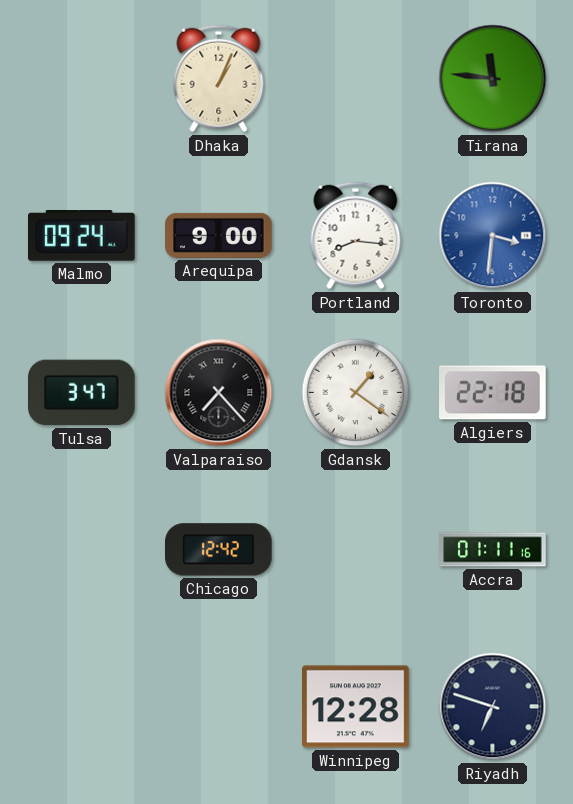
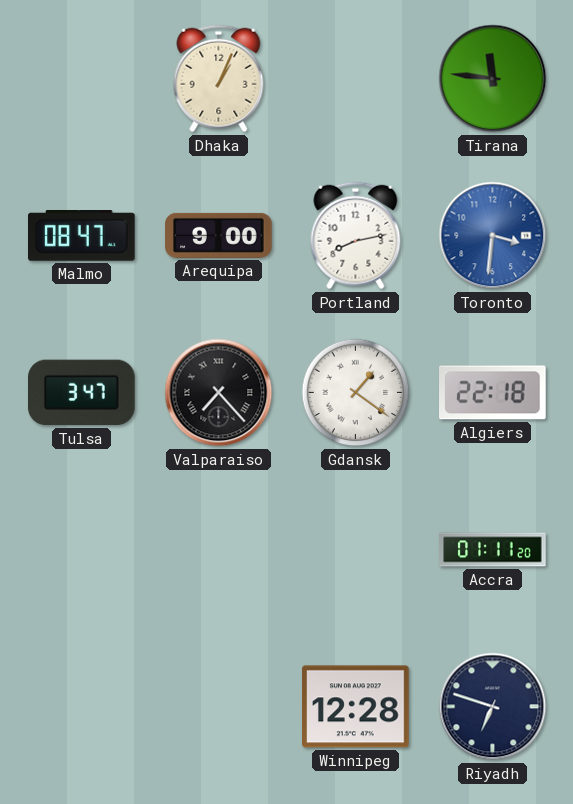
Malmo: 09:24 -> 08:47 (82, 236)
Portland: 8:16 -> 8:13 (356, 236)
Chicago: 12:42 -> none (219, 550)
Accra: 01:11:16 -> 01:11:20 (493, 550)
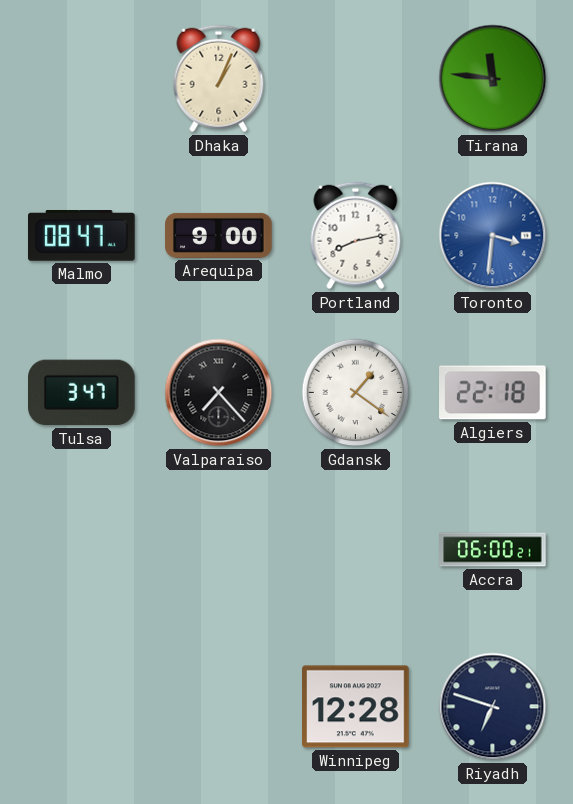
Accra: 01:11 -> 06:00 (493, 550)
